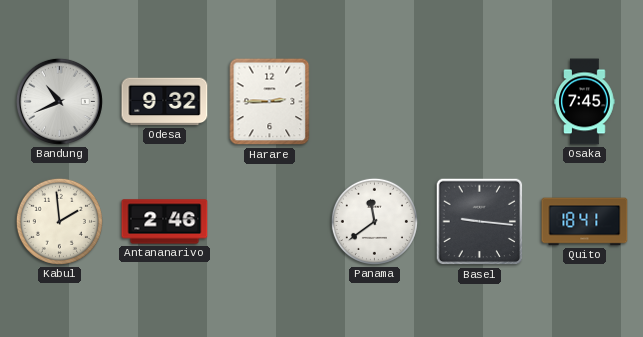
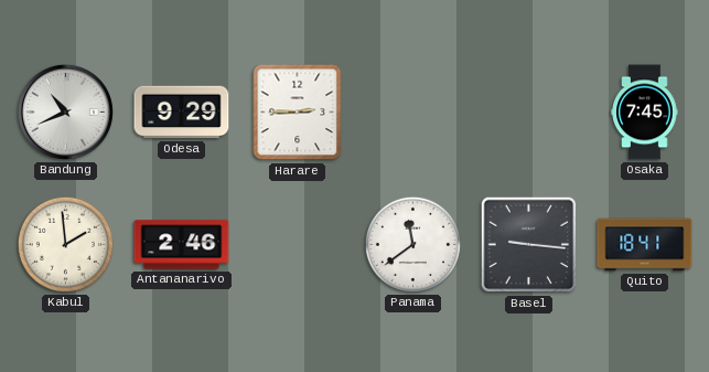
Odesa: 9:32 -> 9:29 (182, 113)
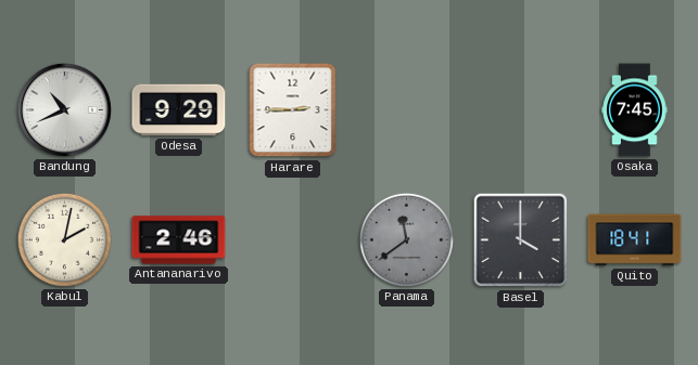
Kabul: 1:59 -> 2:02 (64, 239)
Panama dial: white -> grey (406, 239)
Basel: 9:16 -> 4:00 (521, 240)
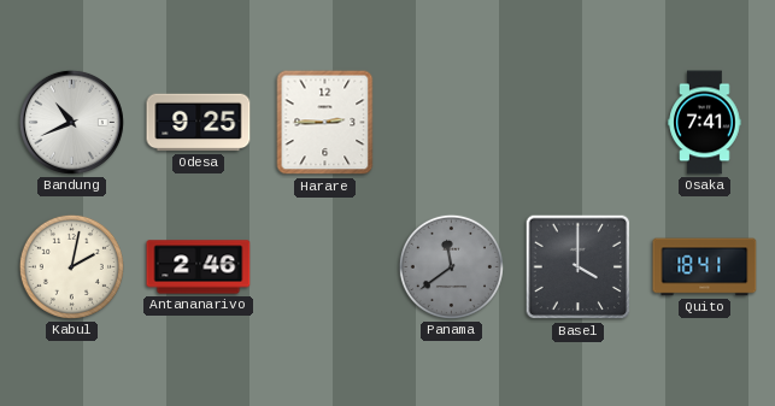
Odesa: 9:29 -> 9:25 (199, 123)
Osaka: 7:45 -> 7:41 (705, 123)
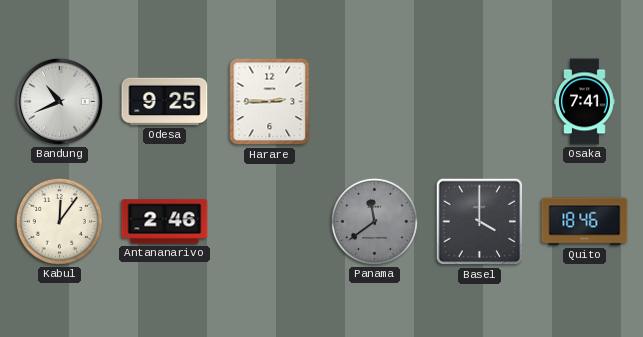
Kabul: 2:02 -> 12:06 (59, 221)
Quito: 18:41 -> 18:46 (585, 222)
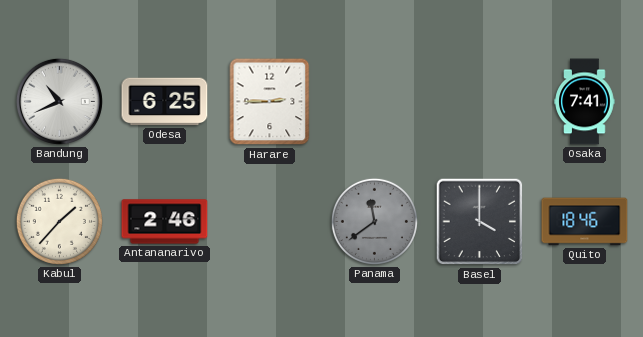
Odesa: 9:25 -> 6:25 (165, 102)
Kabul: 12:06 -> 1:37 (59, 221)
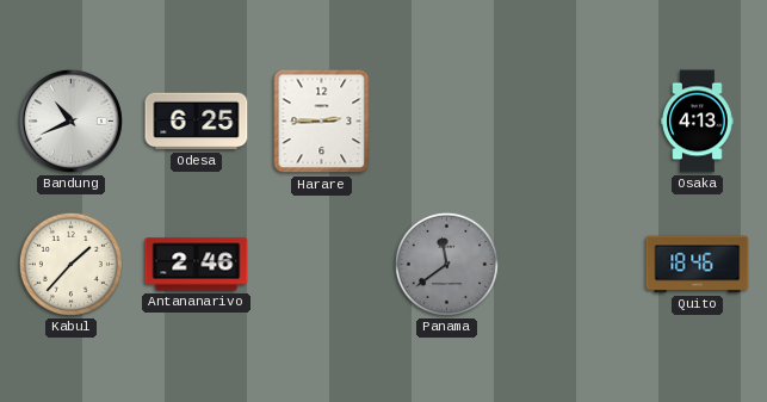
Osaka: 7:41 -> 4:13 (698, 122)
Basel: 4:00 -> none (480, 222)
